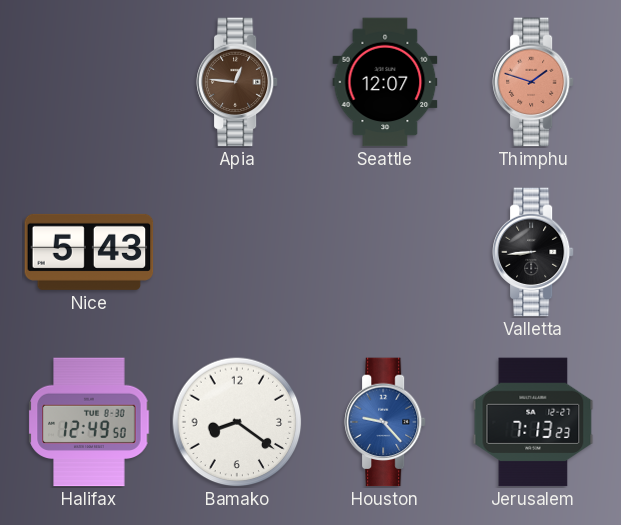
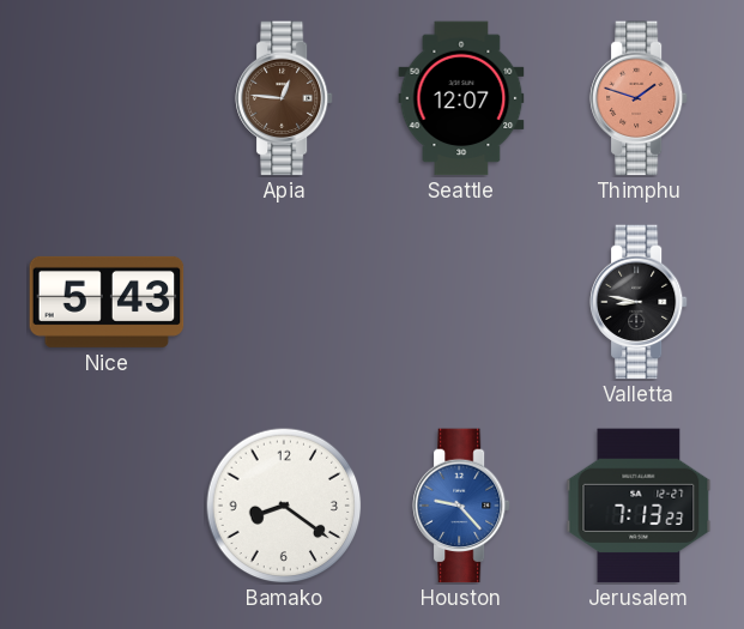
Valletta: 8:44 -> 8:47 (639, 302)
Halifax: 12:49 -> none (89, 422)
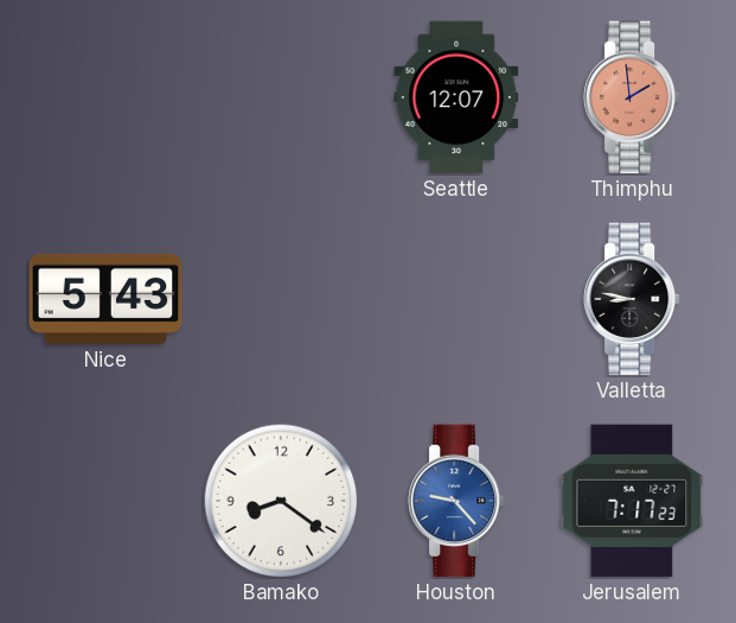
Apia: 12:46 -> none (284, 98)
Thimphu: 1:48 -> 1:59 (632, 97)
Jerusalem: 7:13 -> 7:17 (632, 501)
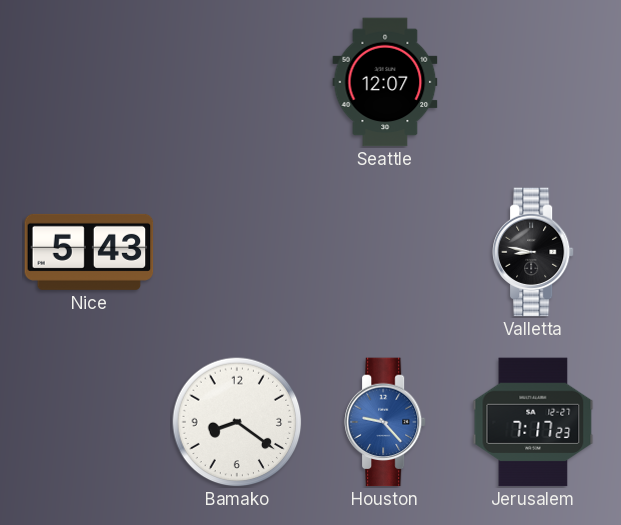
Thimphu: 1:59 -> none (632, 97)
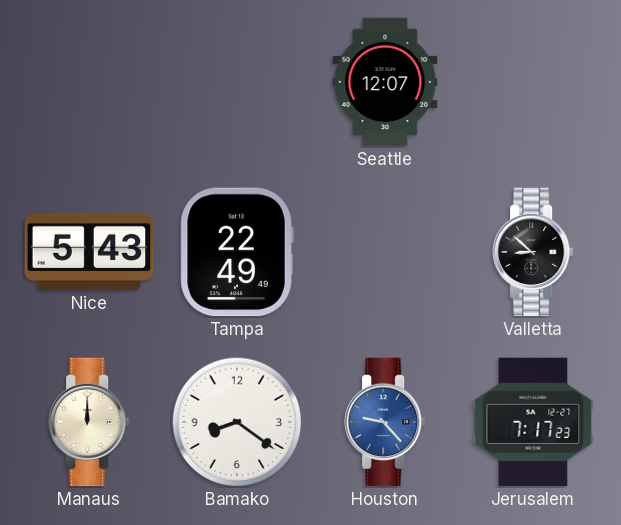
Tampa: none -> 22:49 (237, 252)
Valletta: 8:47 -> 8:52 (533, 252)
Manaus: none -> 12:00 (89, 422)
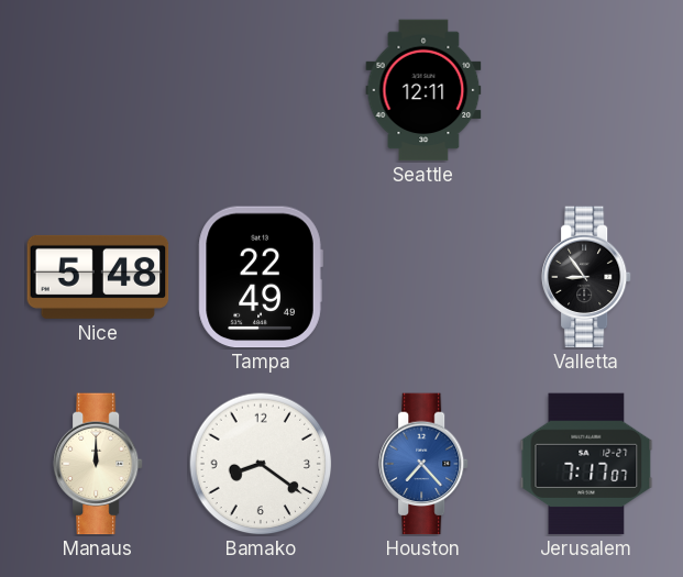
Seattle: 12:07 -> 12:11 (423, 90)
Nice: 5:43 -> 5:48 (98, 277)
Valletta: 8:52 -> 8:54 (586, 277)
Houston: 9:23 -> 7:23 (423, 464)
Jerusalem: 7:17:23 -> 7:17:07 (586, 464)
